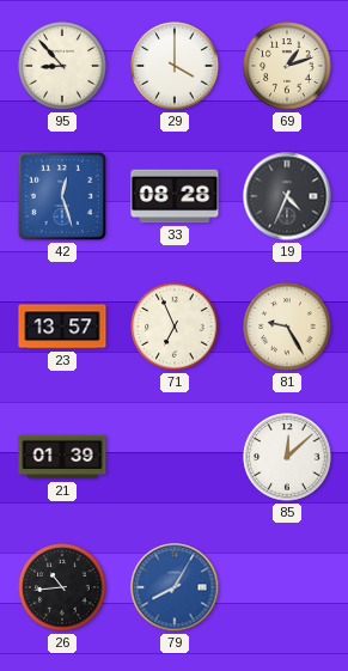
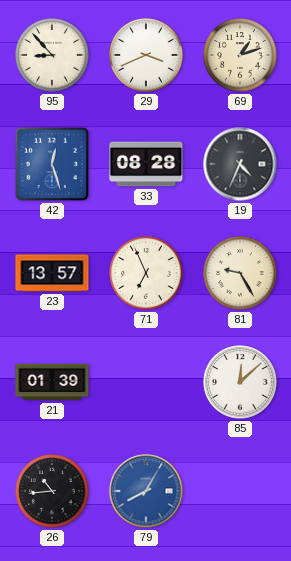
29: 4:00 -> 3:41 (146, 55)
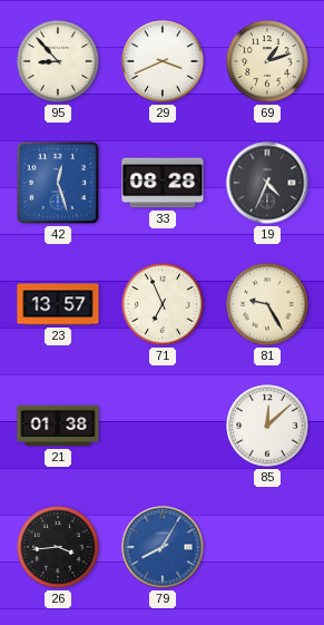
21: 01:39 -> 01:38 (58, 426)
26: 10:44 -> 3:44 (58, 547)
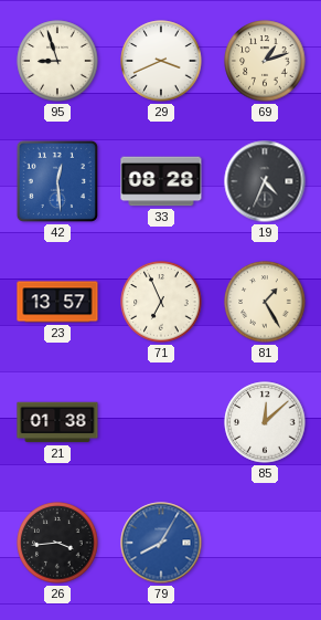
95: 8:53 -> 8:57 (57, 61)
42: 12:27 -> 12:29 (57, 181)
81: 9:25 -> 1:25 (265, 302)
